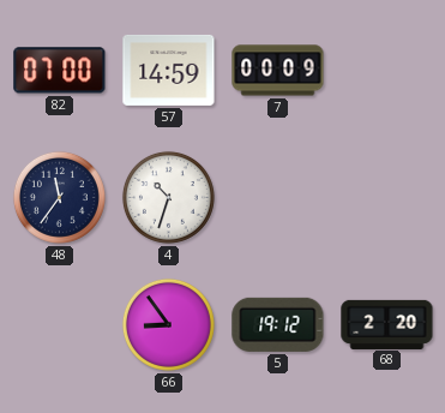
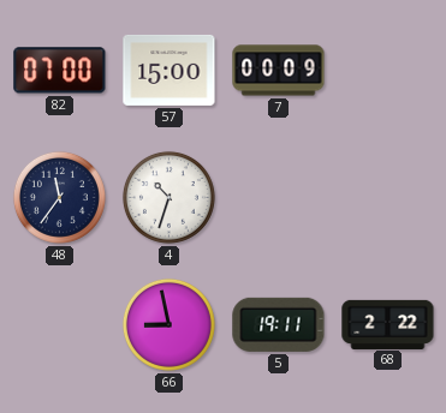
57: 14:59 -> 15:00 (170, 70)
66: 8:54 -> 8:58 (168, 324)
5: 19:12 -> 19:11 (279, 324)
68: 2:20 -> 2:22 (388, 324)
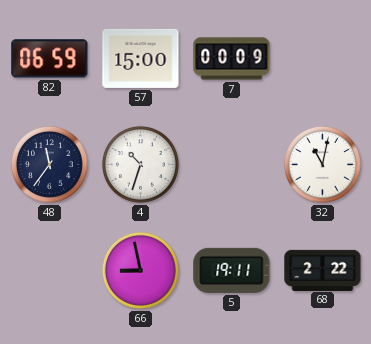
82: 07:00 -> 06:59 (50, 59)
32: none -> 11:02 (322, 164)
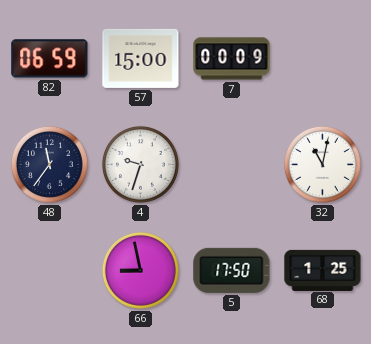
4: 10:33 -> 9:33 (140, 164)
5: 19:11 -> 17:50 (232, 270)
68: 2:22 -> 1:25 (323, 270)
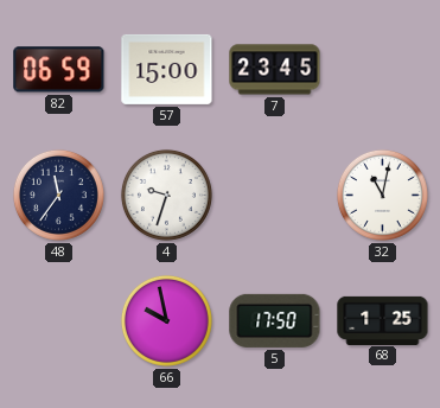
7: 00:09 -> 23:45 (275, 70)
66: 8:58 -> 9:58 (166, 320)
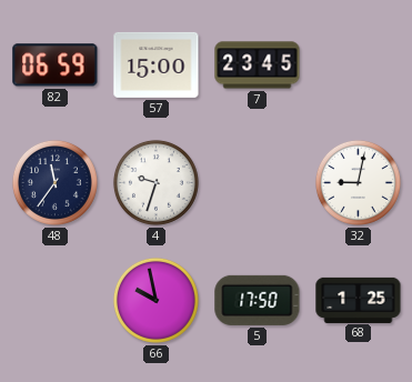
32: 11:02 -> 9:02 (358, 182)
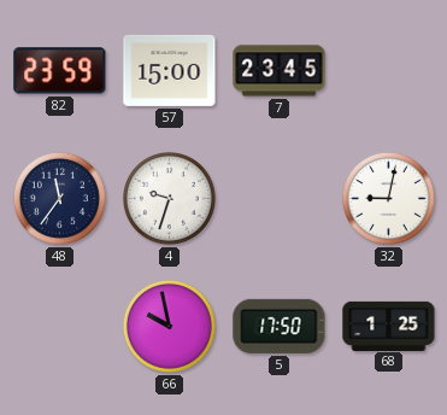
82: 06:59 -> 23:59 (60, 71)
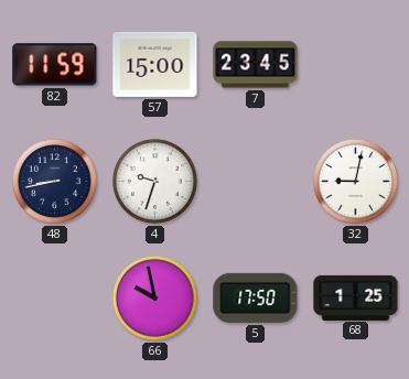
82: 23:59 -> 11:59 (55, 65)
48: 11:36 -> 8:43 (54, 181)
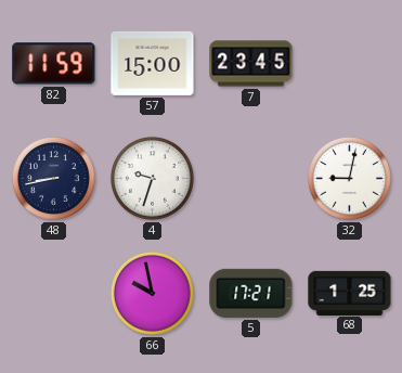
5: 17:50 -> 17:21 (251, 293)
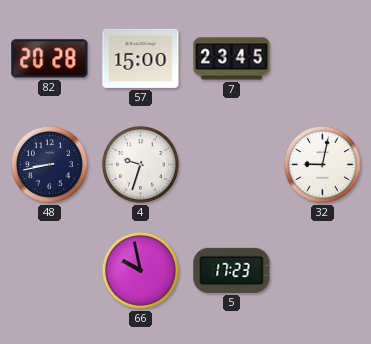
82: 11:59 -> 20:28 (50, 59)
5: 17:21 -> 17:23 (232, 270)
68: 1:25 -> none (350, 293)
